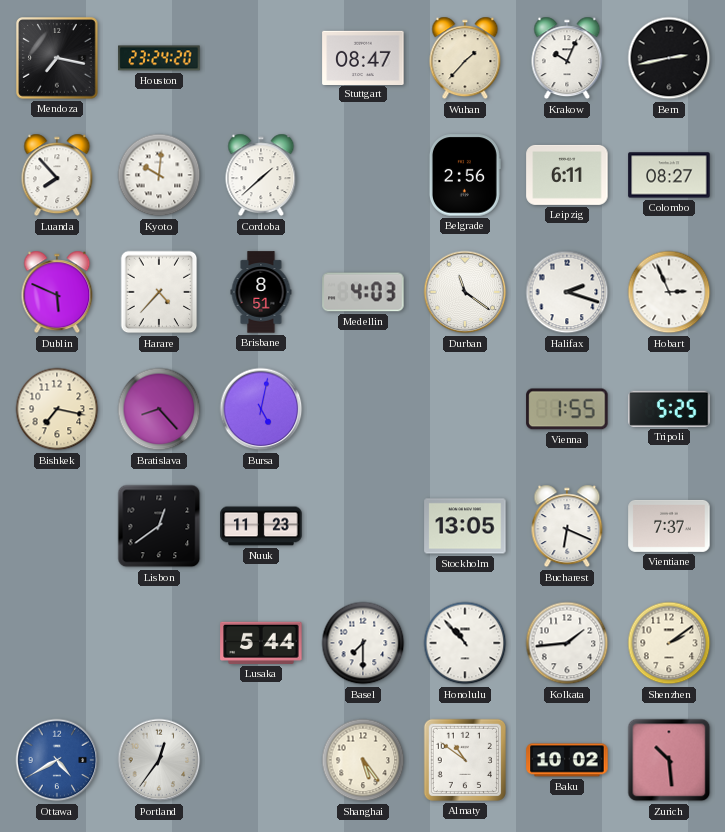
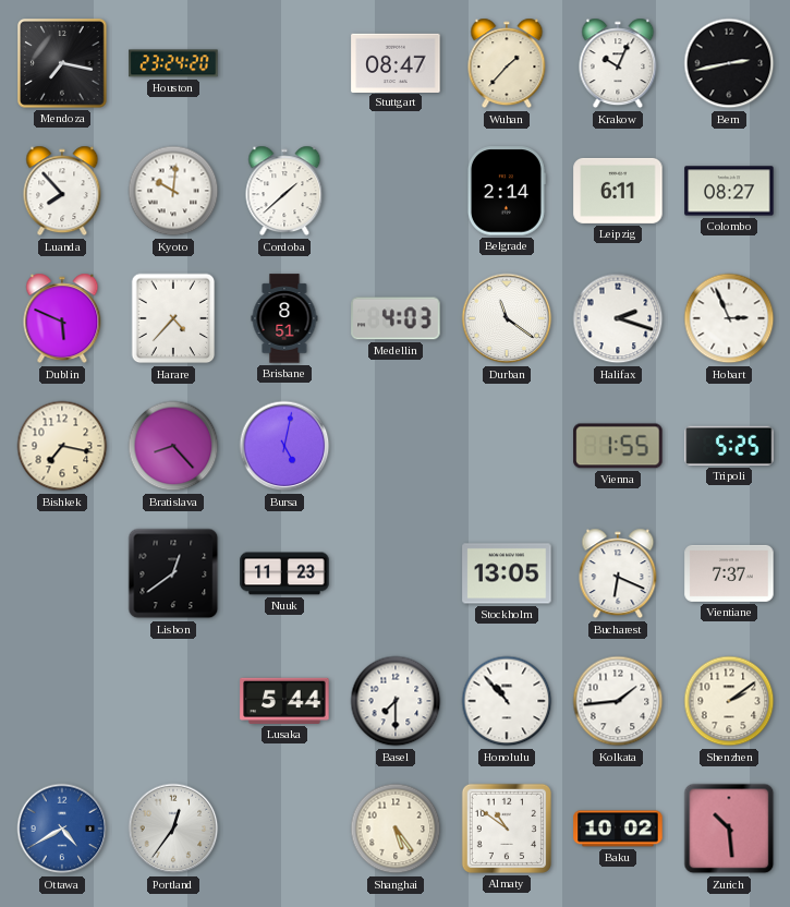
Belgrade: 2:56 -> 2:14 (507, 191)
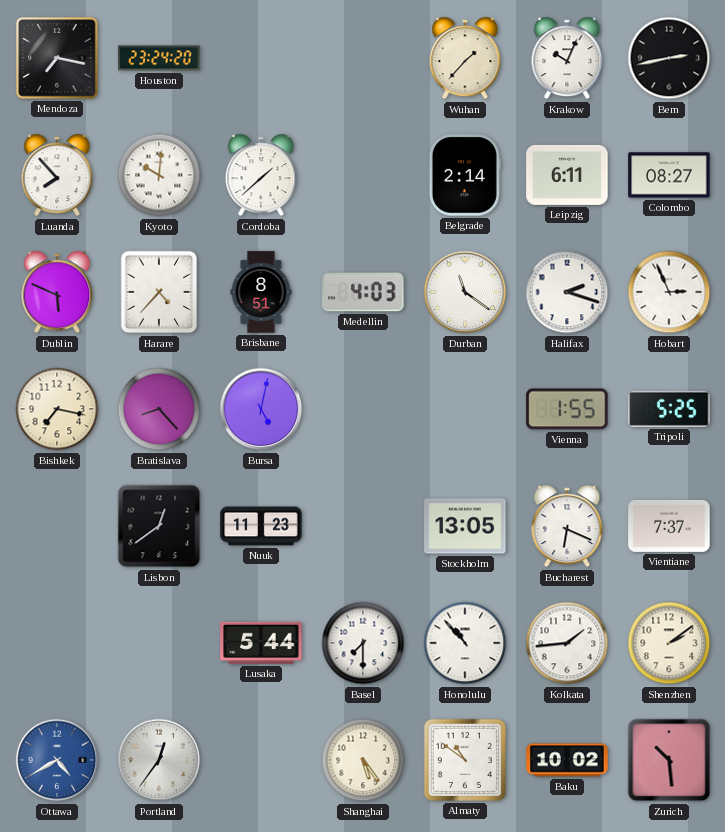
Stuttgart: 08:47 -> none (396, 62)
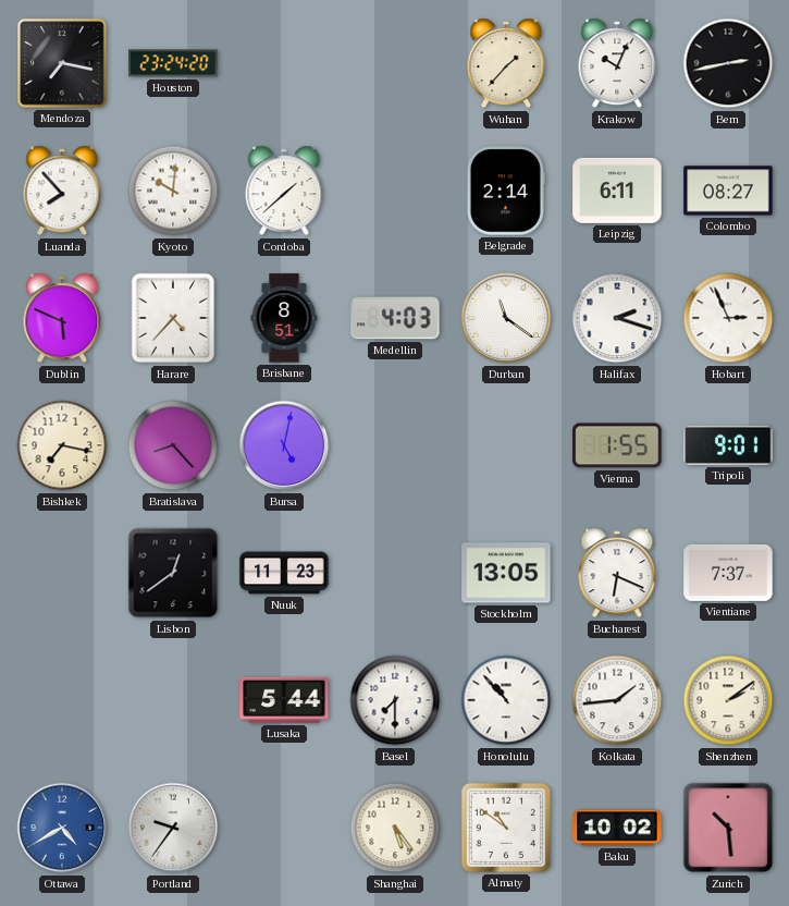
Tripoli: 5:25 -> 9:01 (728, 445)
Portland: 12:36 -> 9:36 (173, 828)
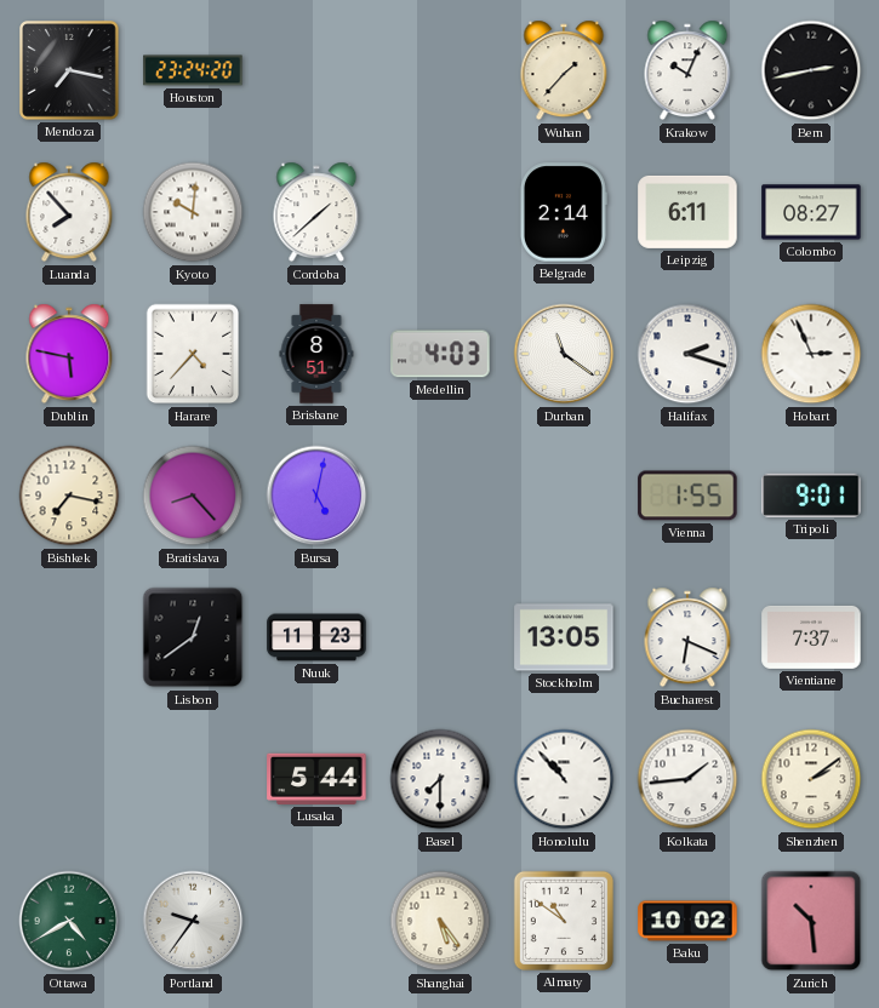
Dublin: 5:49 -> 5:47 (69, 354)
Ottawa dial: blue -> green (69, 921)
